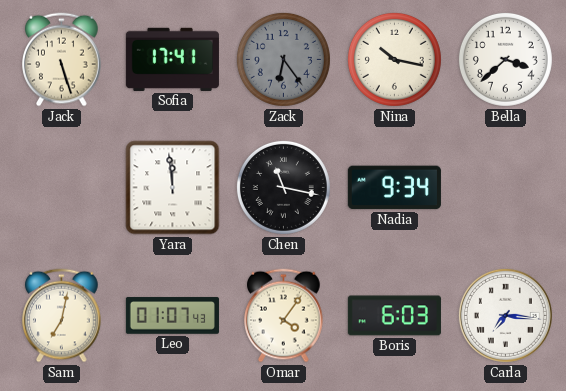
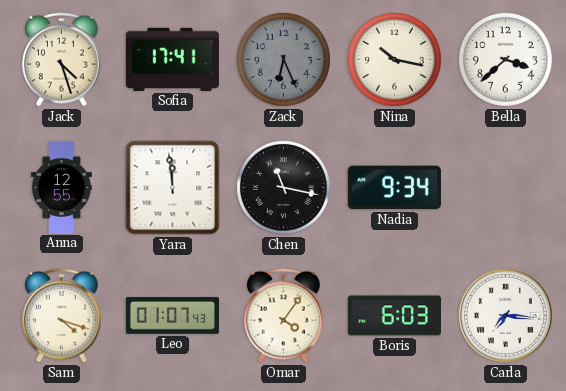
Jack: 5:27 -> 4:27 (62, 60)
Zack: 6:24 -> 6:26 (283, 59)
Anna: none -> 12:55 (62, 187)
Sam: 7:02 -> 4:18 (62, 316)
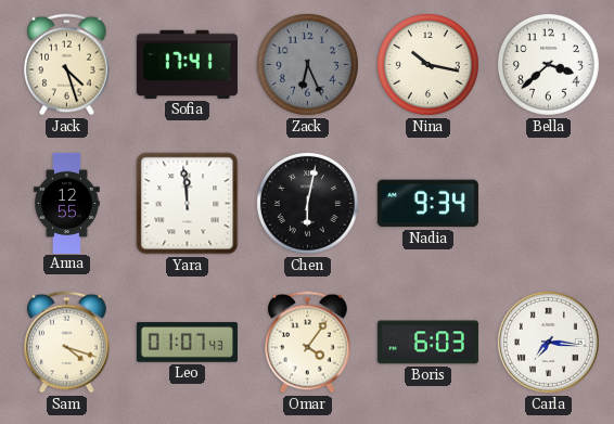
Chen: 11:17 -> 6:02 (307, 203)
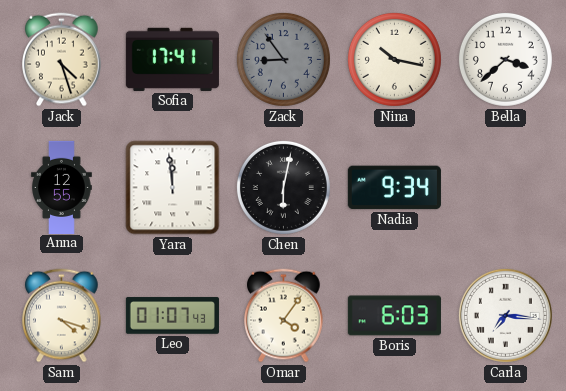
Zack: 6:26 -> 8:54 (283, 59)
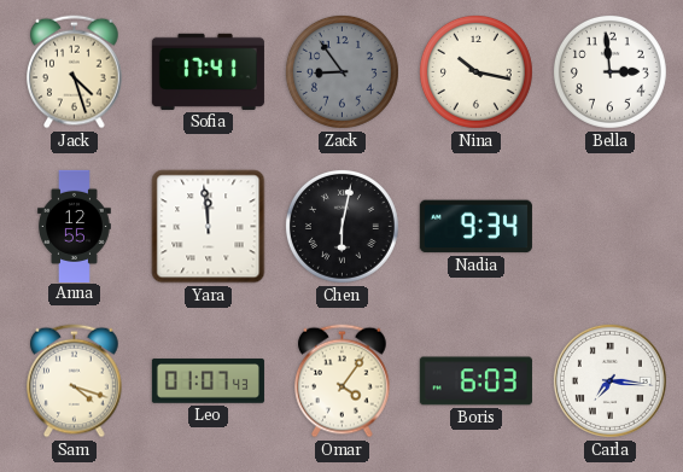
Bella: 3:38 -> 2:59 (609, 71)
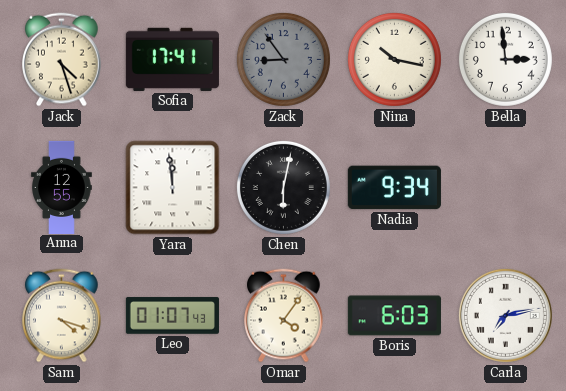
Carla: 7:16 -> 7:13 (505, 315)
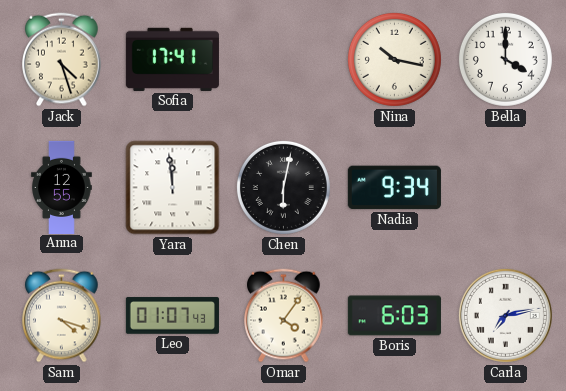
Zack: 8:54 -> none (283, 59)
Bella: 2:59 -> 4:00 (505, 59)
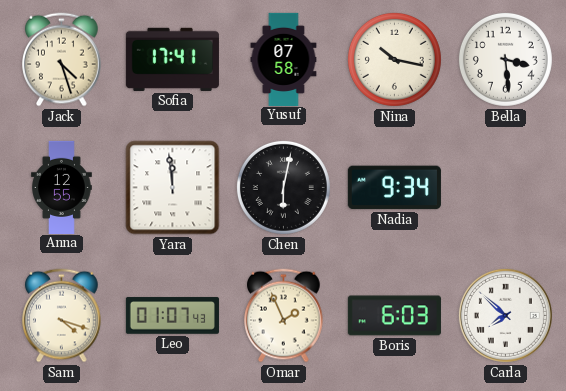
Yusuf: none -> 07:58 (284, 59)
Bella: 4:00 -> 3:29 (505, 59)
Omar: 4:06 -> 1:56 (284, 316)
Carla: 7:13 -> 7:52 (505, 315)
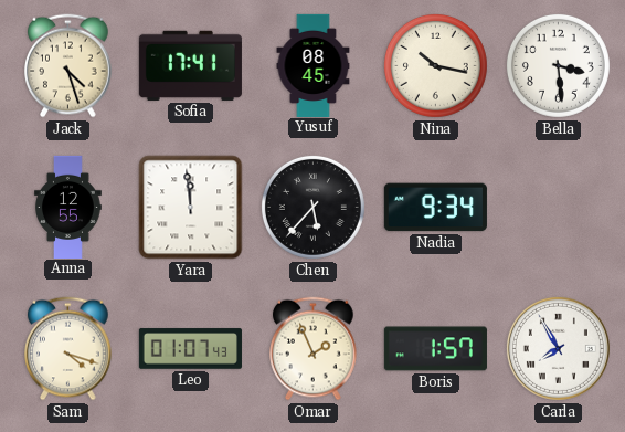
Yusuf: 07:58 -> 08:45 (314, 65)
Chen: 6:02 -> 5:37 (312, 207)
Boris: 6:03 -> 1:57 (435, 349)
Carla: 7:52 -> 7:55 (558, 348)
